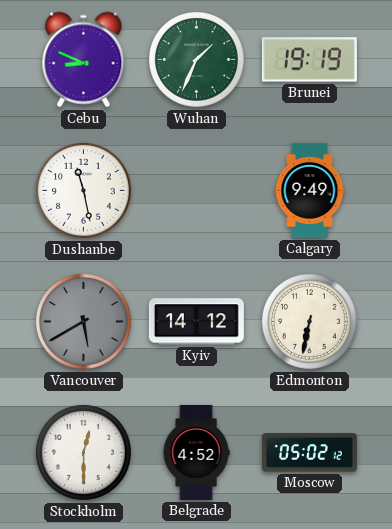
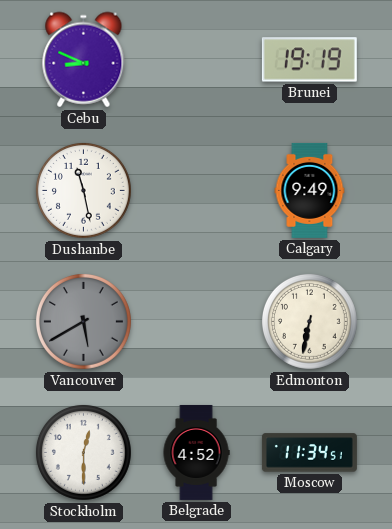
Wuhan: 1:34 -> none (196, 59)
Kyiv: 14:12 -> none (196, 322)
Moscow: 05:02 -> 11:34 (309, 453)
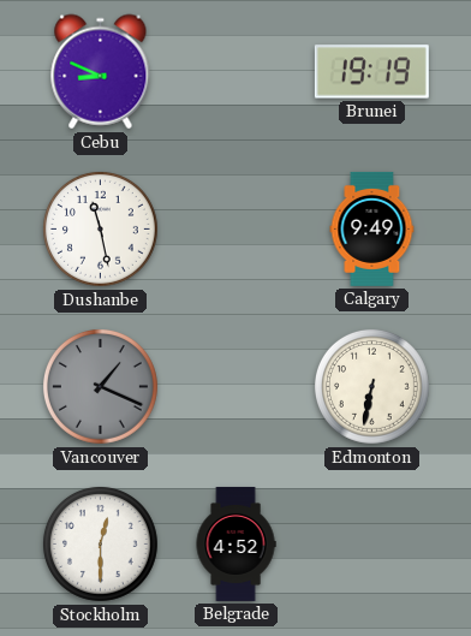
Vancouver: 5:40 -> 1:19 (100, 386)
Moscow: 11:34 -> none (309, 453)
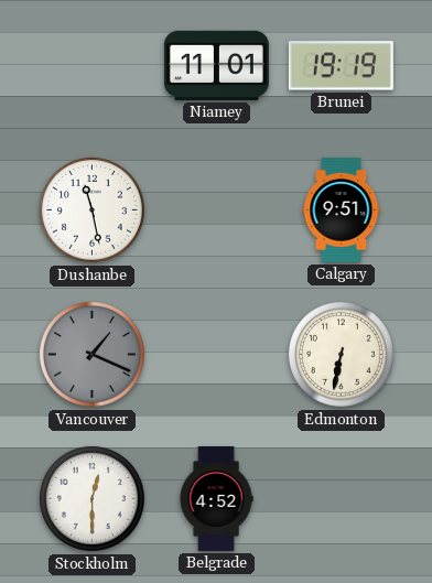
Cebu: 8:49 -> none (101, 72)
Niamey: none -> 11:01 (216, 65)
Calgary: 9:49 -> 9:51 (342, 209)
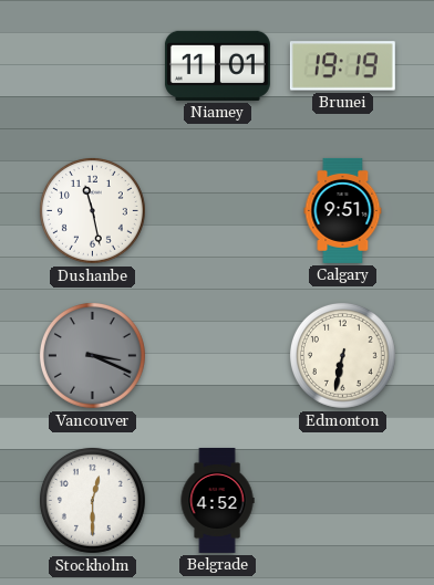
Vancouver: 1:19 -> 3:19 (92, 355)
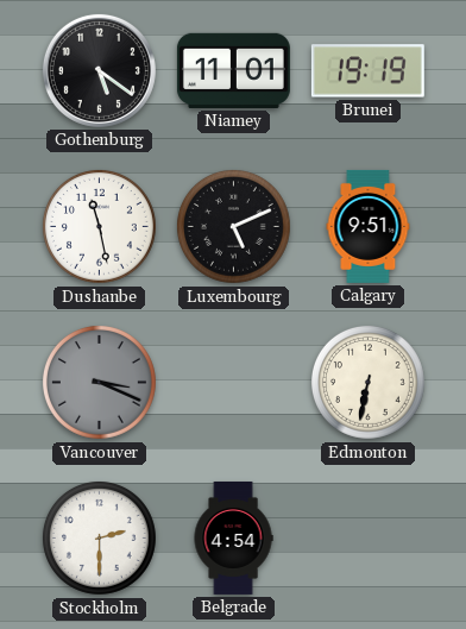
Gothenburg: none -> 5:21 (99, 70)
Luxembourg: none -> 5:11 (233, 226)
Stockholm: 12:30 -> 2:30 (99, 537)
Belgrade: 4:52 -> 4:54 (233, 537)
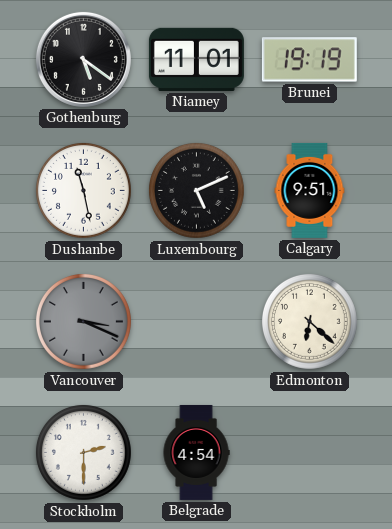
Edmonton: 6:32 -> 6:22 (309, 321)
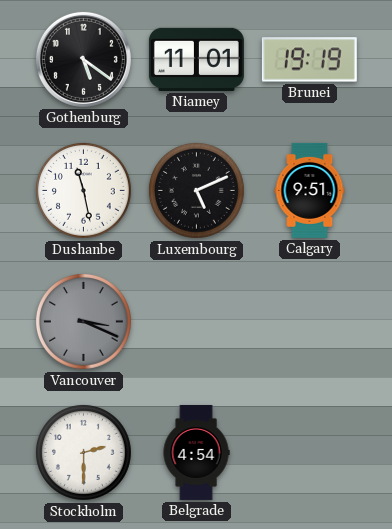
Edmonton: 6:22 -> none (309, 321)
